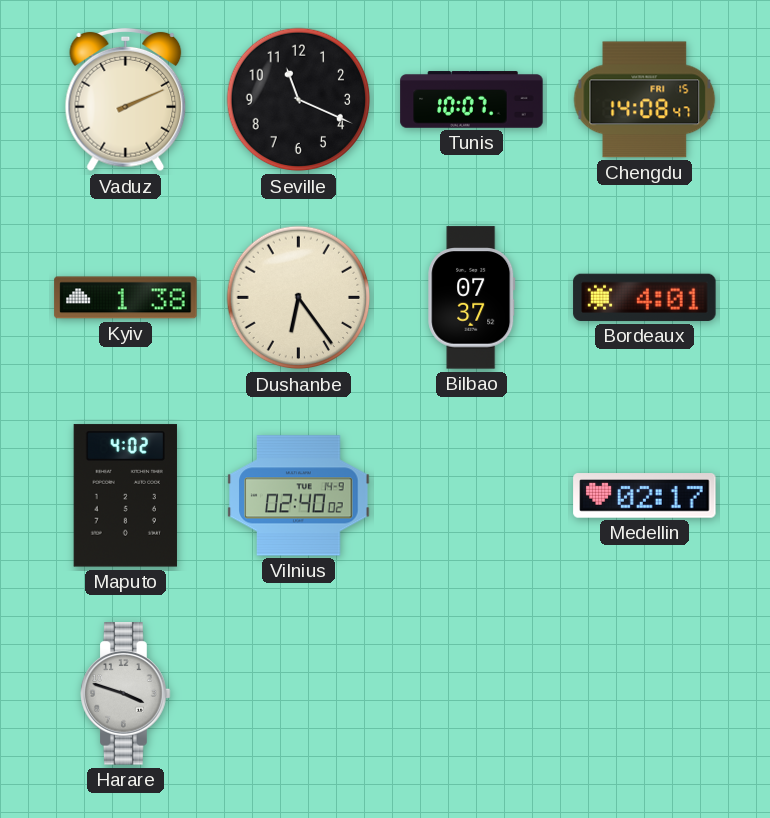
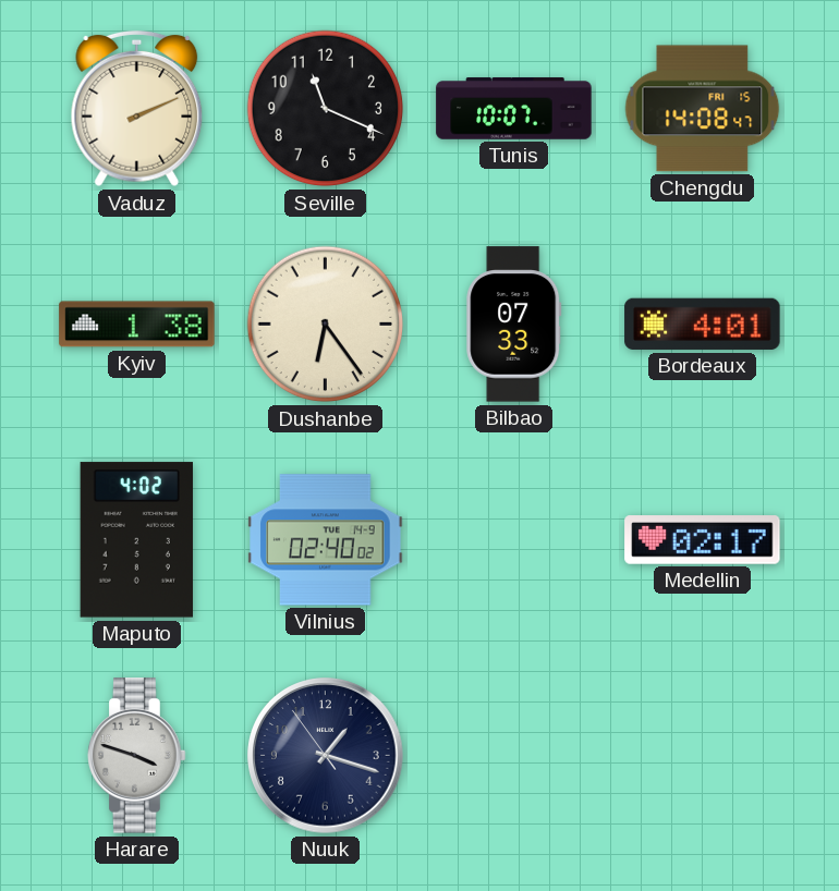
Bilbao: 07:37 -> 07:33 (514, 325)
Nuuk: none -> 1:17 (326, 756)
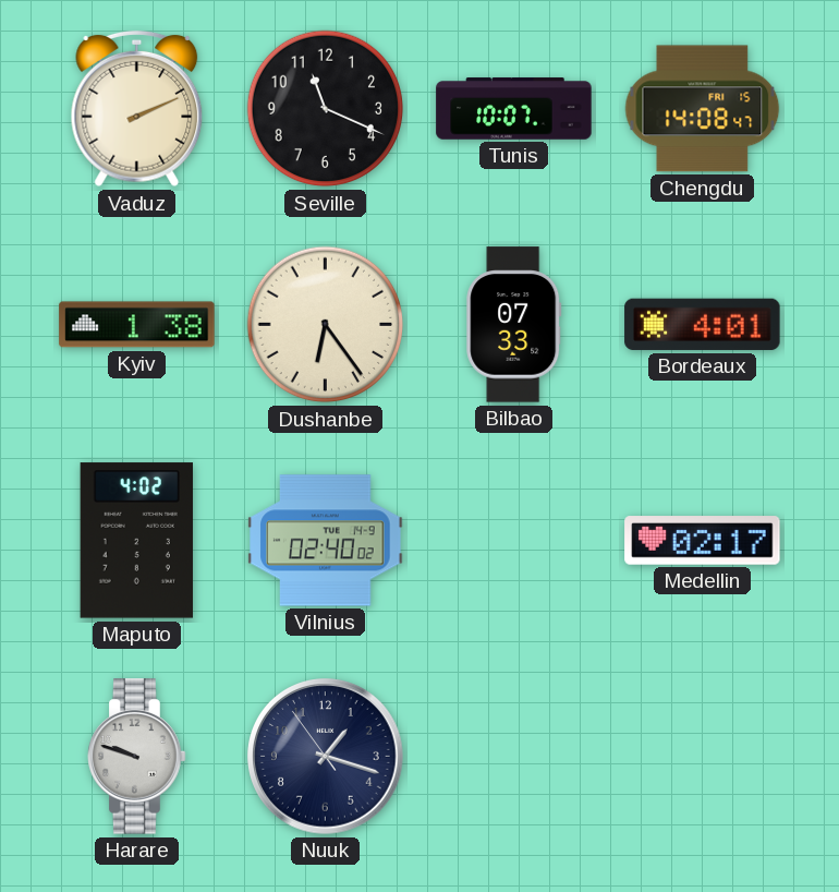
Harare: 3:48 -> 9:48 (137, 757)
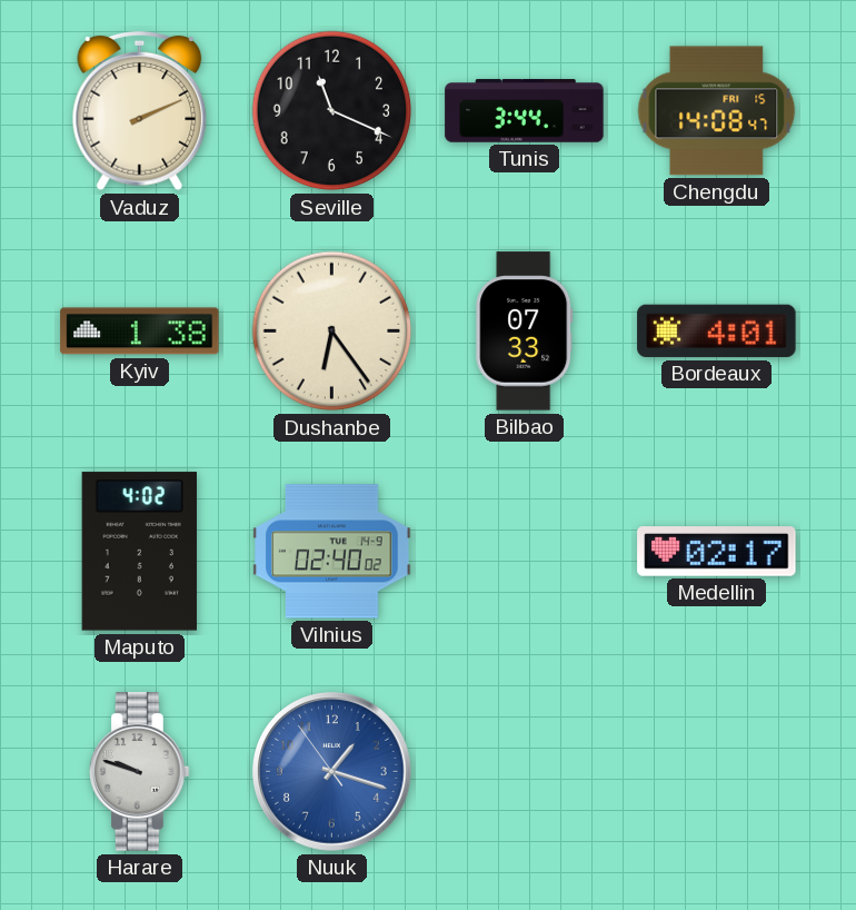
Tunis: 10:07 -> 3:44 (525, 111)
Nuuk dial: navy -> blue (332, 772)
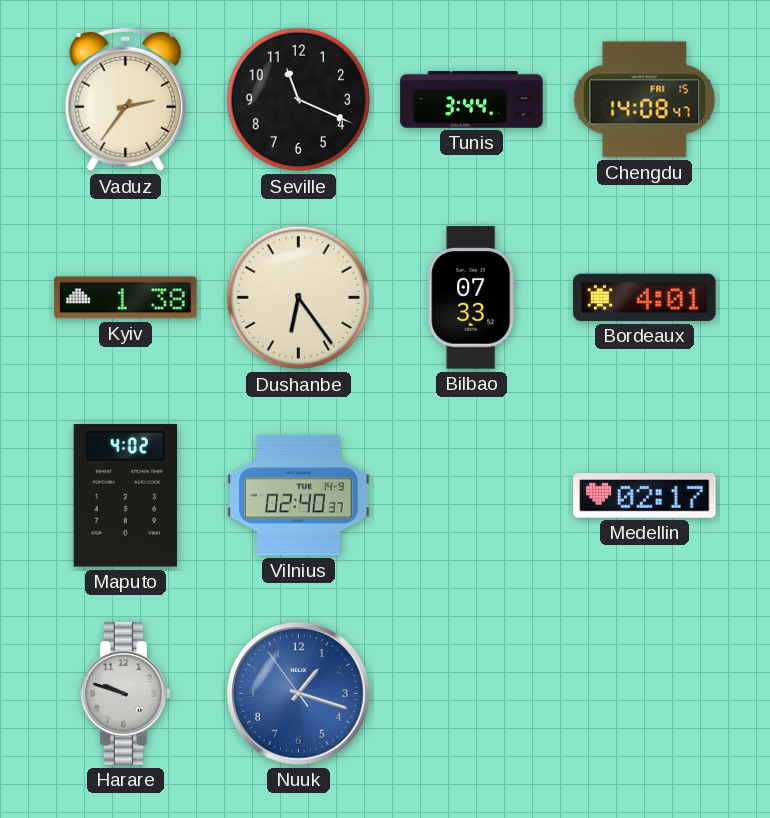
Vaduz: 2:11 -> 2:36 (126, 100)
Vilnius: 02:40:02 -> 02:40:37 (299, 496)
